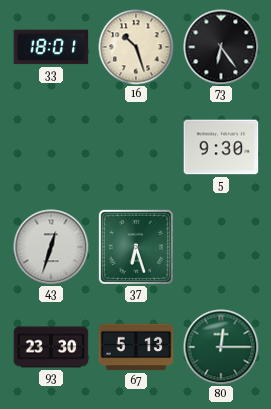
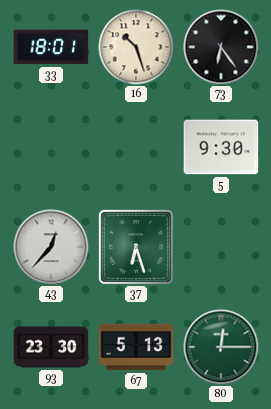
43: 12:33 -> 12:37 (51, 247)
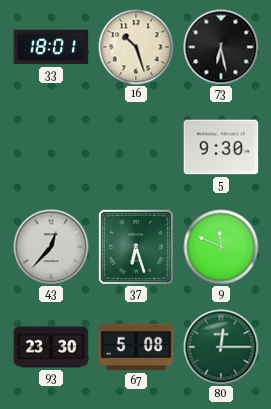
73: 6:24 -> 6:28 (221, 47)
9: none -> 11:49 (221, 247)
67: 5:13 -> 5:08 (136, 347)
